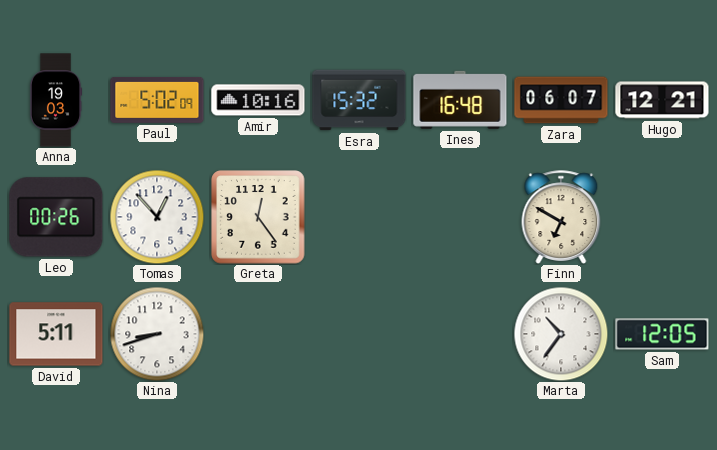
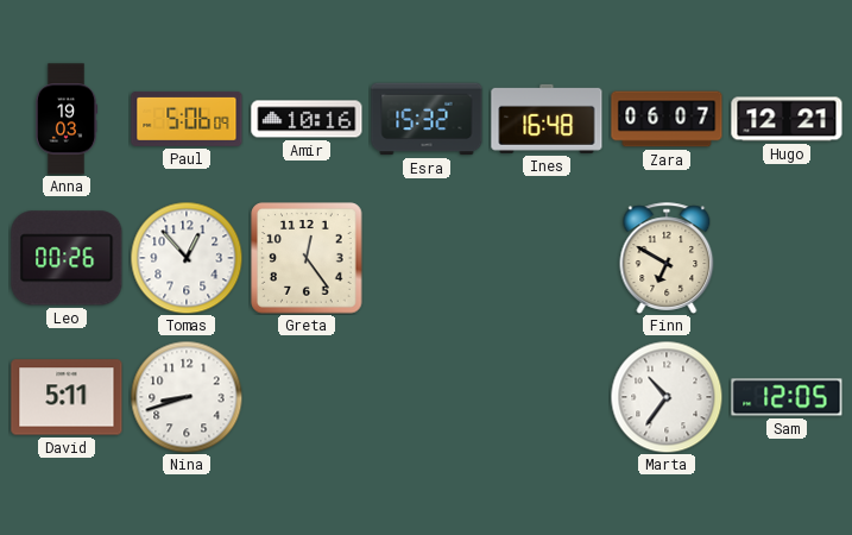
Paul: 5:02 -> 5:06 (187, 120)
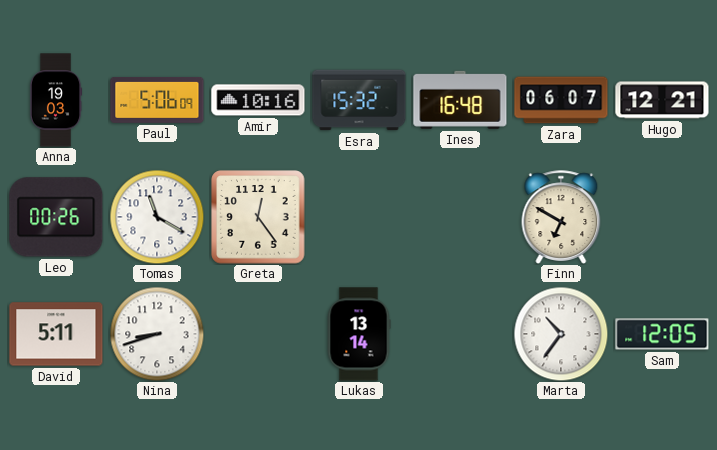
Tomas: 12:53 -> 11:20 (157, 217)
Lukas: none -> 13:14 (359, 334)
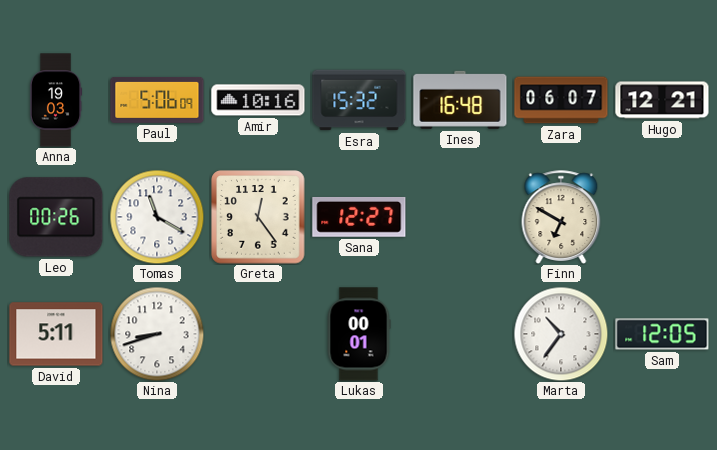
Sana: none -> 12:27 (359, 217)
Lukas: 13:14 -> 00:01 (359, 334)
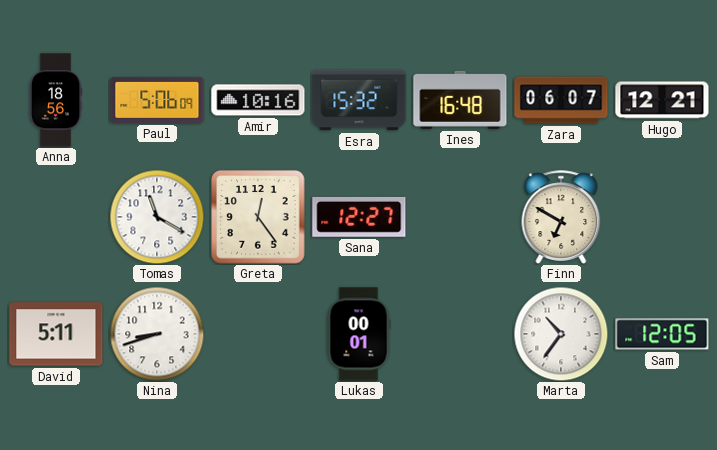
Anna: 19:03 -> 18:56 (56, 100)
Leo: 00:26 -> none (56, 217)
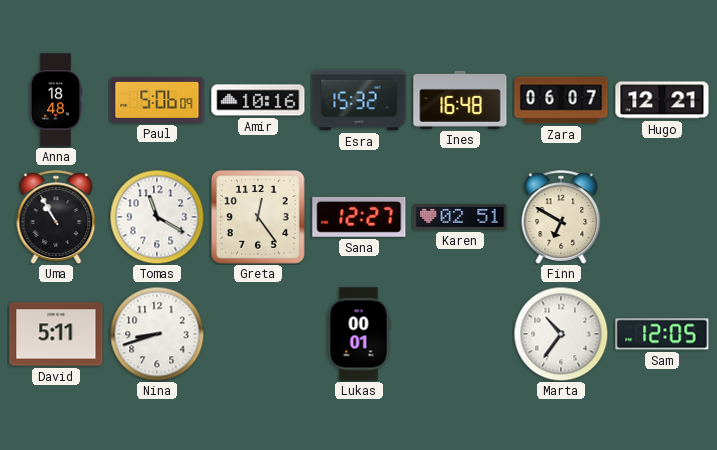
Anna: 18:56 -> 18:48 (56, 100)
Uma: none -> 10:55 (56, 217)
Karen: none -> 02:51 (460, 217)
